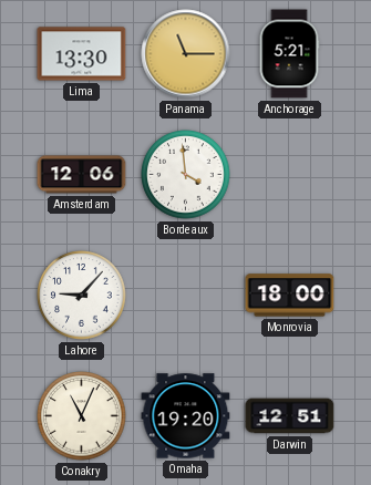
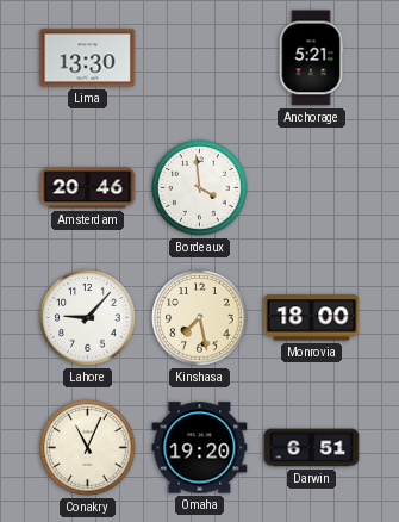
Panama: 11:15 -> none (186, 54)
Amsterdam: 12:06 -> 20:46 (88, 188)
Kinshasa: none -> 7:28 (200, 318)
Darwin: 12:51 -> 6:51 (312, 448)
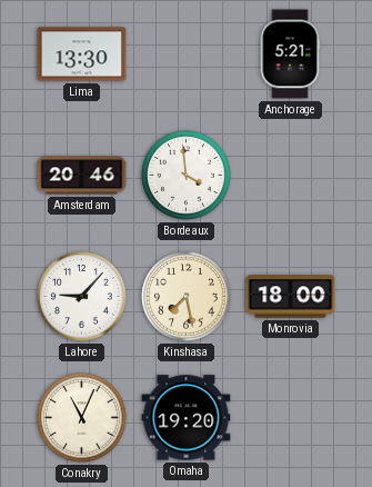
Darwin: 6:51 -> none (312, 448)
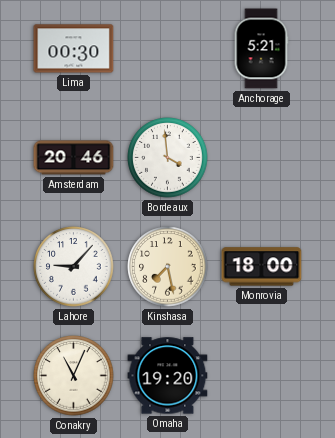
Lima: 13:30 -> 00:30 (74, 49)
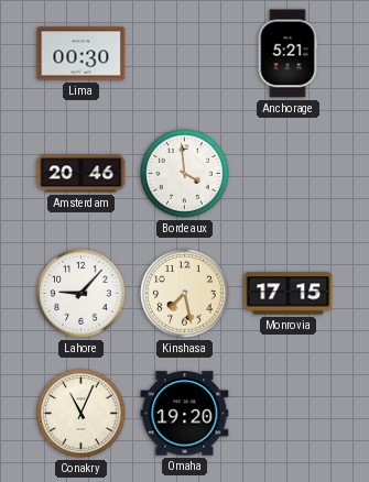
Monrovia: 18:00 -> 17:15 (289, 294)
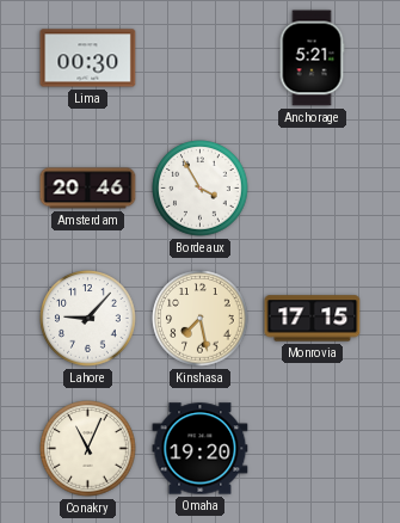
Bordeaux: 3:59 -> 3:55 (201, 189)
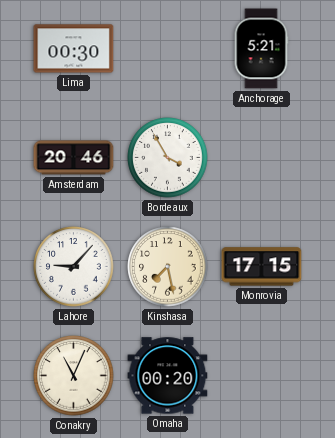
Omaha: 19:20 -> 00:20 (168, 376)
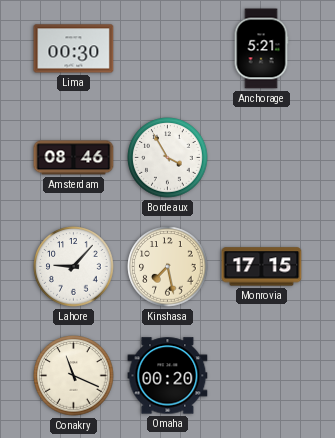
Amsterdam: 20:46 -> 08:46 (74, 158)
Conakry: 11:04 -> 11:19 (74, 376)
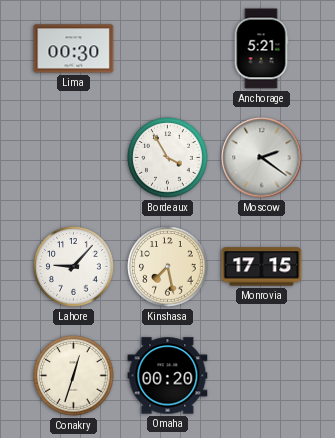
Amsterdam: 08:46 -> none (74, 158)
Moscow: none -> 2:21 (262, 158)
Conakry: 11:19 -> 12:33 (74, 376)
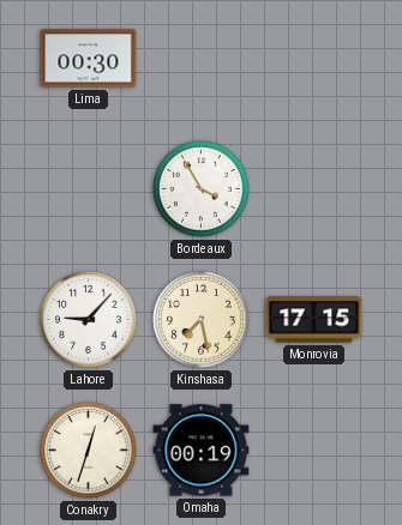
Anchorage: 5:21 -> none (261, 49)
Moscow: 2:21 -> none (262, 158)
Omaha: 00:20 -> 00:19 (202, 451)
